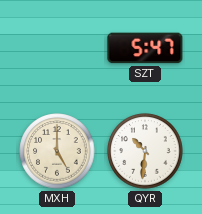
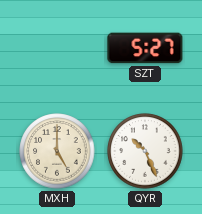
SZT: 5:47 -> 5:27 (145, 48)
QYR: 10:31 -> 10:26 (145, 151)
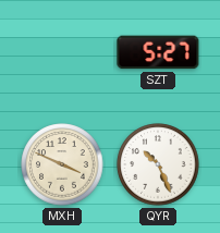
MXH: 5:00 -> 3:49 (62, 164)
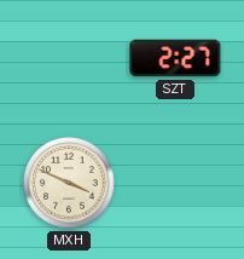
SZT: 5:27 -> 2:27 (175, 58)
QYR: 10:26 -> none (158, 164)
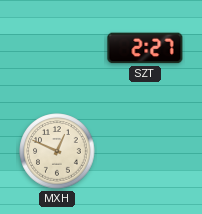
MXH: 3:49 -> 12:49 (57, 151)
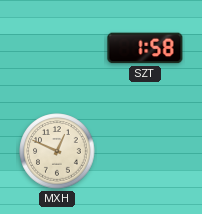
SZT: 2:27 -> 1:58 (145, 48)
